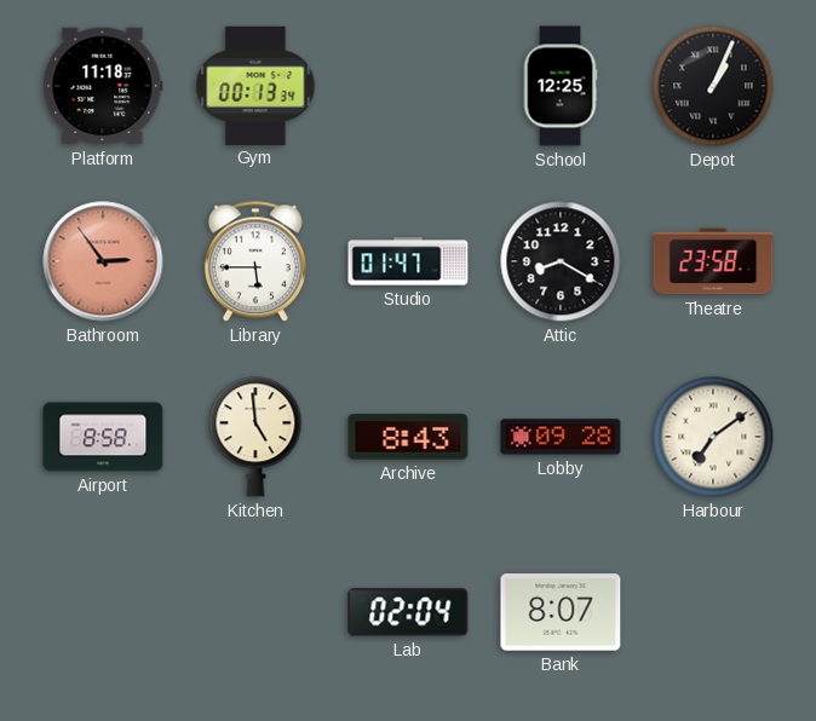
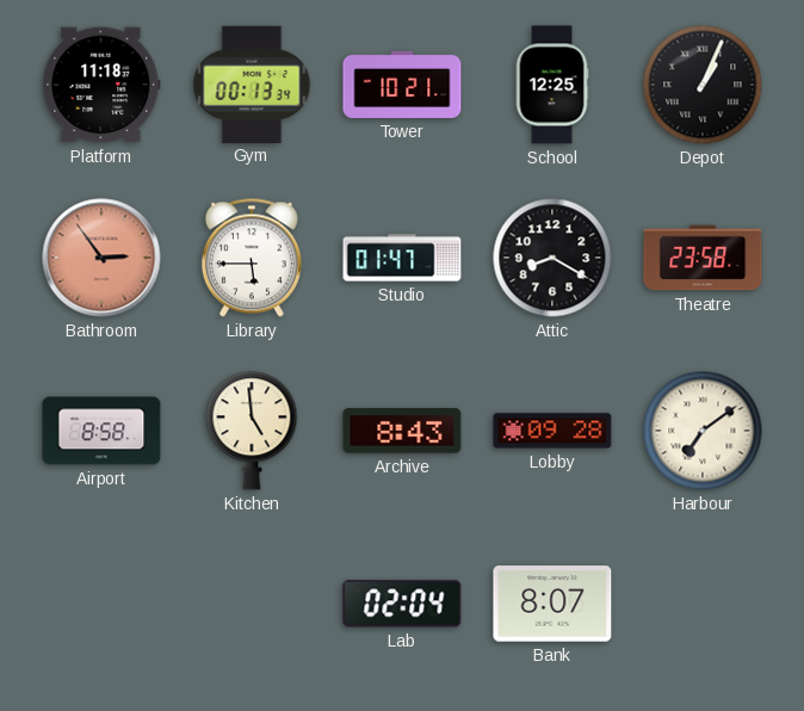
Tower: none -> 10:21 (402, 85)
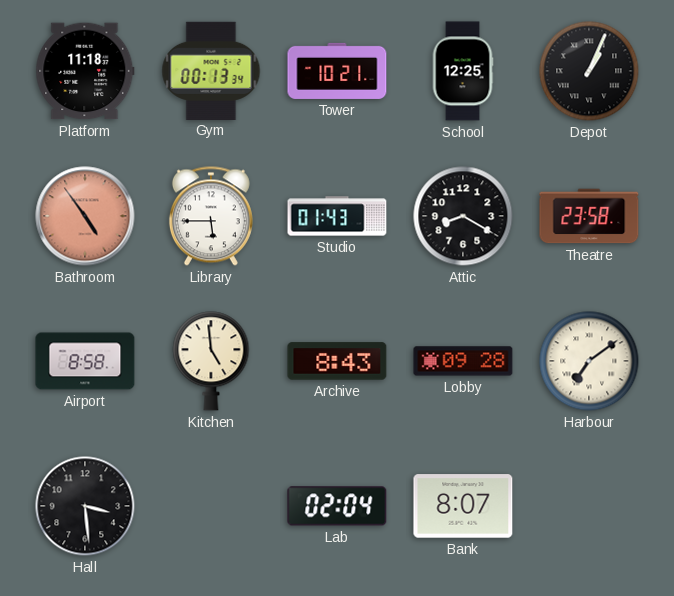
Bathroom: 2:54 -> 4:54 (85, 216)
Studio: 01:47 -> 01:43 (337, 216)
Hall: none -> 3:29 (85, 506)
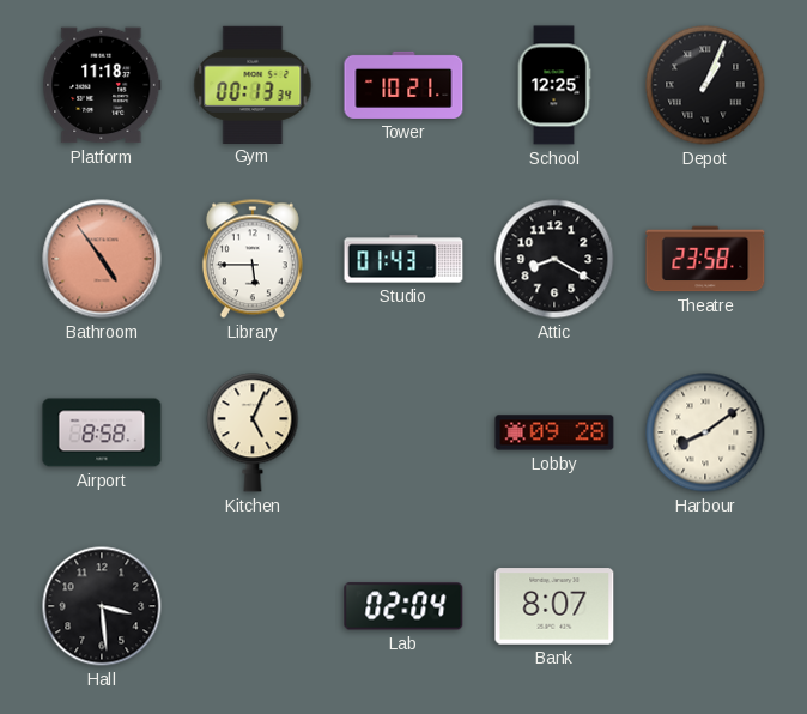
Kitchen: 4:59 -> 5:04 (253, 432)
Archive: 8:43 -> none (337, 361)
Harbour: 7:09 -> 8:09 (705, 432)
